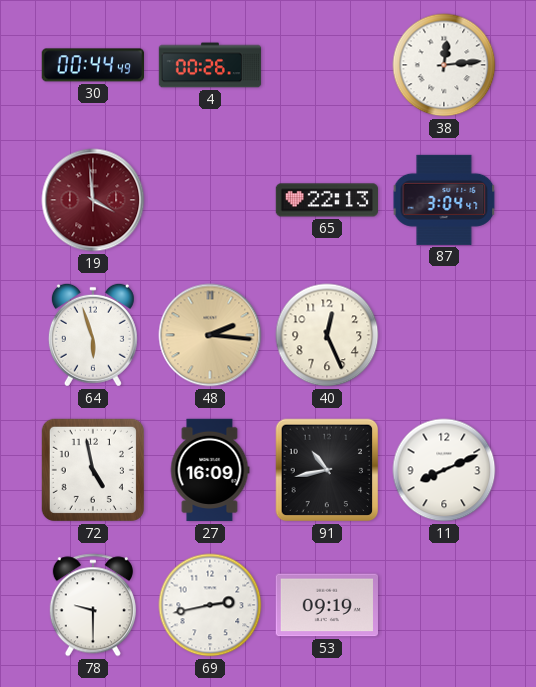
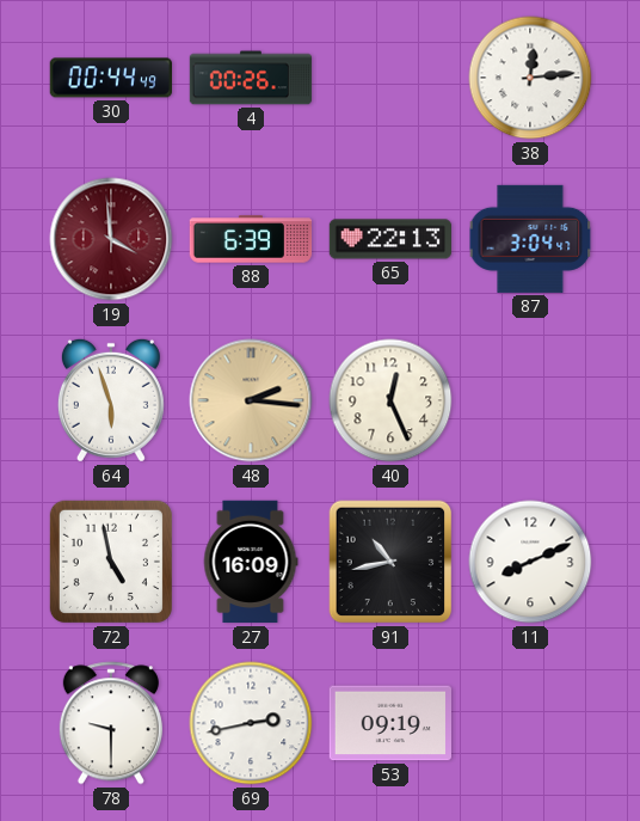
88: none -> 6:39 (251, 239)
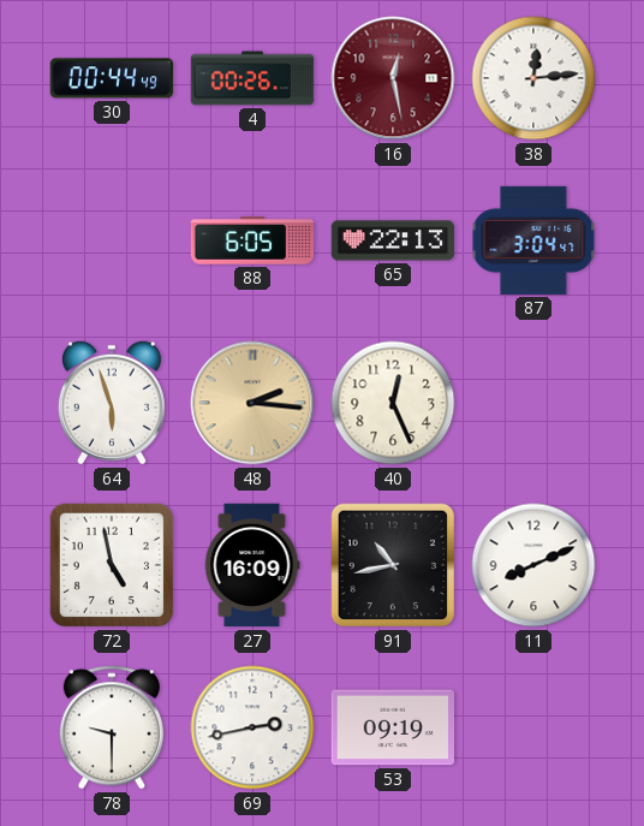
16: none -> 12:28 (393, 78)
19: 3:59 -> none (111, 239)
88: 6:39 -> 6:05 (252, 240)
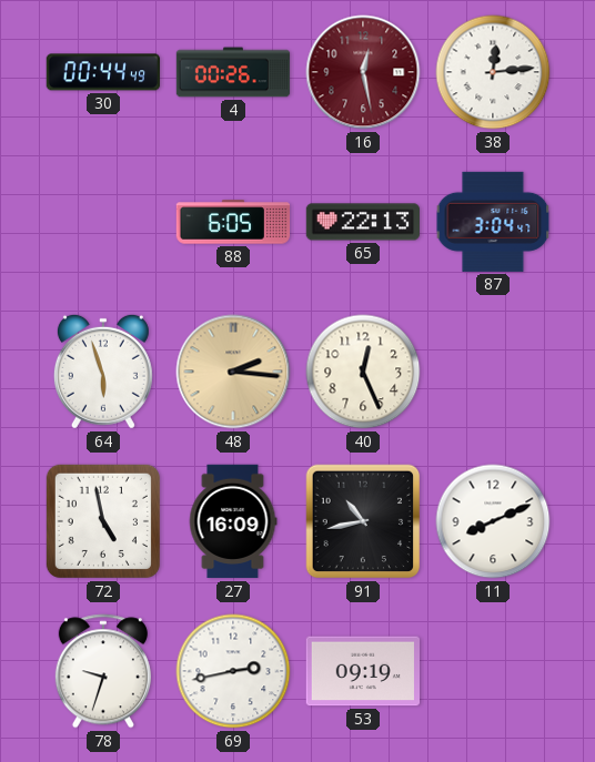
78: 9:30 -> 9:33 (103, 671)
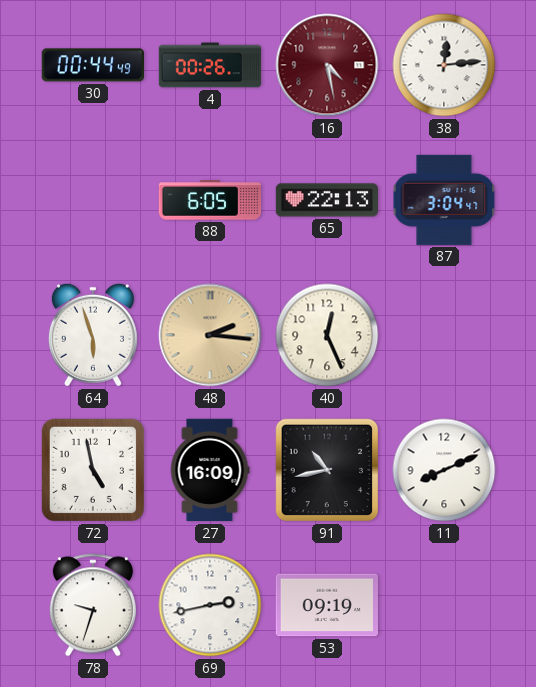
16: 12:28 -> 4:28 (327, 65)
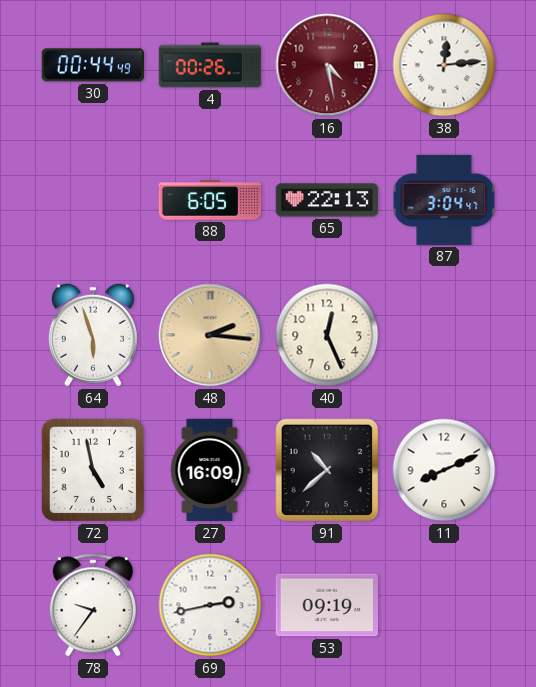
91: 10:43 -> 10:38 (327, 470)
78: 9:33 -> 9:36 (93, 605)
